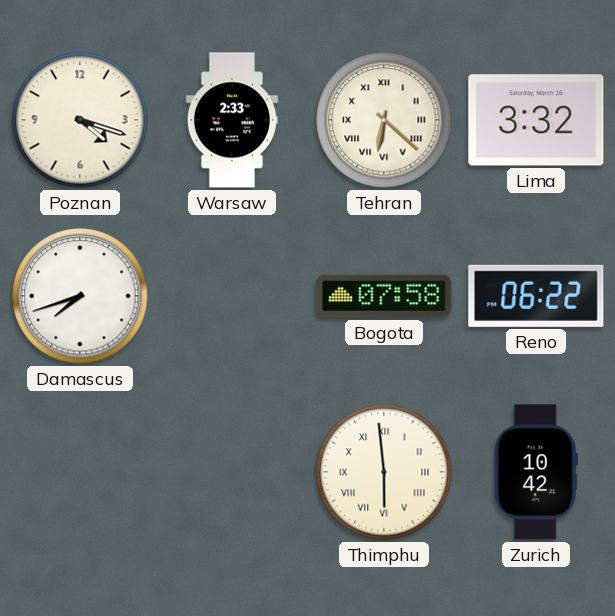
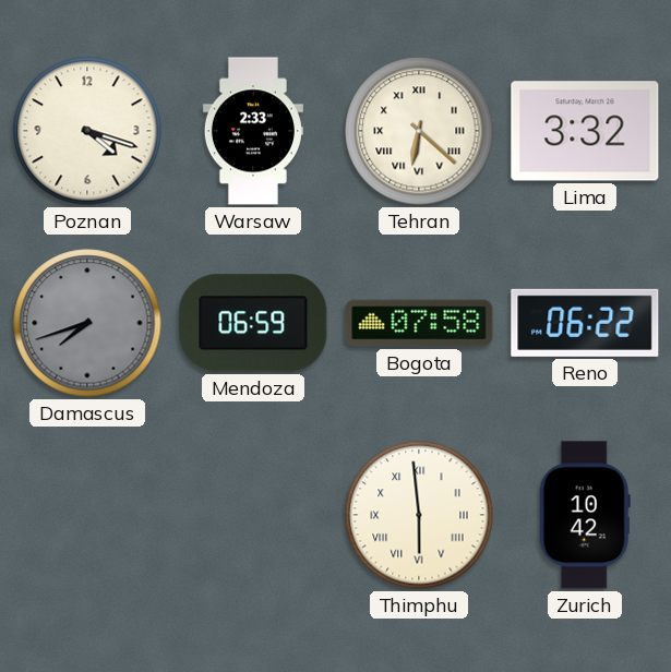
Damascus dial: white -> grey (87, 323)
Mendoza: none -> 06:59 (253, 323)
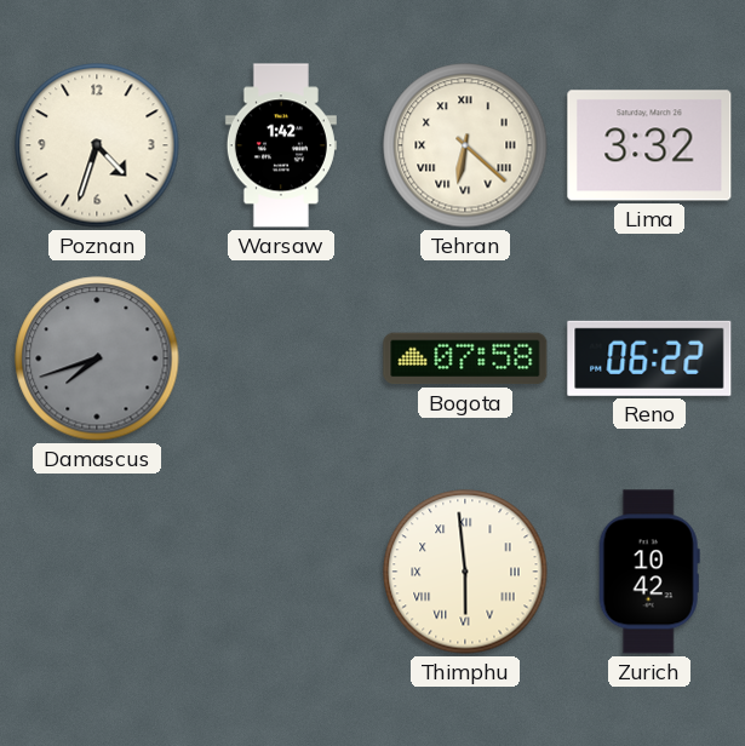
Poznan: 4:18 -> 4:33 (97, 145)
Warsaw: 2:33 -> 1:42 (281, 145)
Mendoza: 06:59 -> none (253, 323)
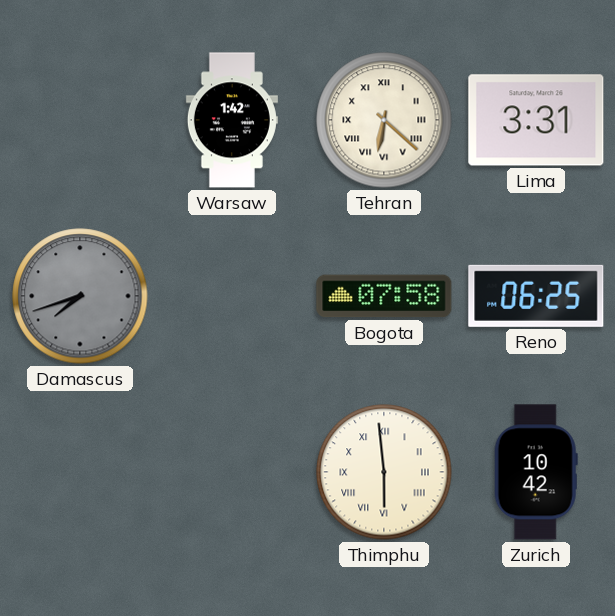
Poznan: 4:33 -> none (97, 145)
Lima: 3:32 -> 3:31 (536, 120)
Reno: 06:22 -> 06:25 (536, 296)
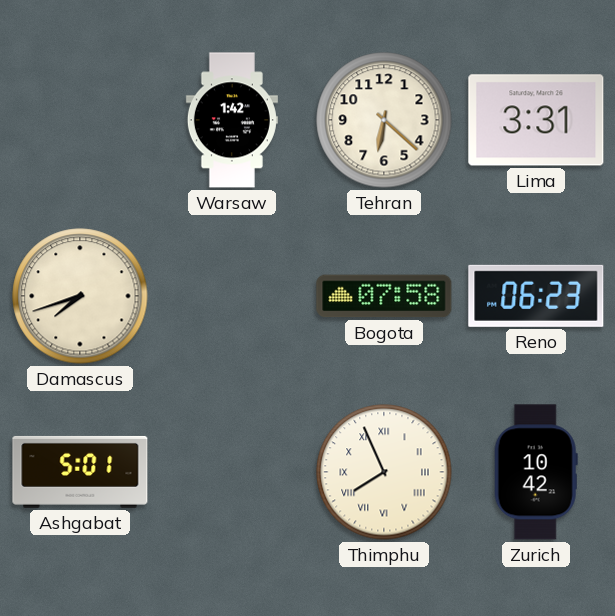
Tehran numerals: Roman -> Arabic (384, 120)
Damascus dial: grey -> cream (80, 296)
Reno: 06:25 -> 06:23 (536, 296)
Ashgabat: none -> 5:01 (80, 472)
Thimphu: 5:59 -> 7:56 (384, 472)
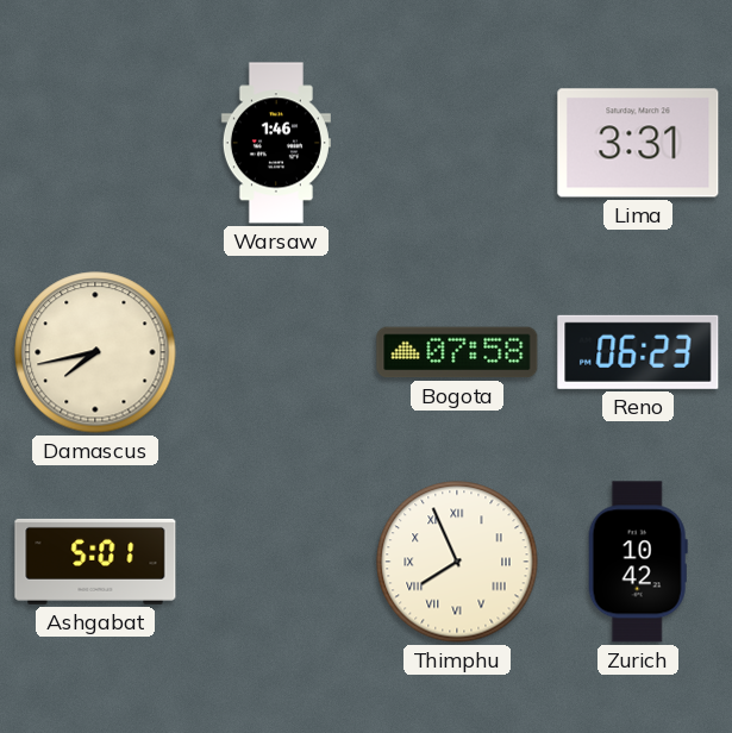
Warsaw: 1:42 -> 1:46 (276, 143)
Tehran: 6:22 -> none (384, 120)
Damascus: 7:42 -> 7:43 (95, 352)
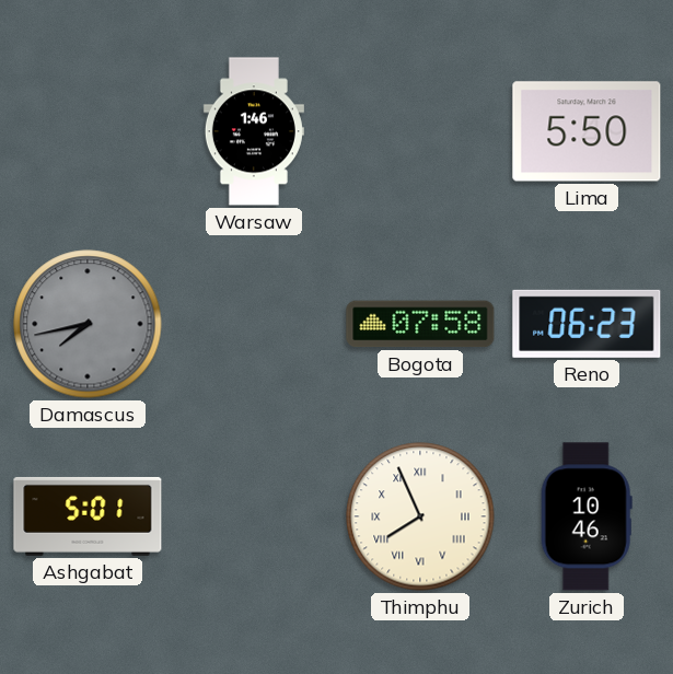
Lima: 3:31 -> 5:50 (587, 131)
Damascus dial: cream -> grey (88, 324)
Zurich: 10:42 -> 10:46 (587, 516)
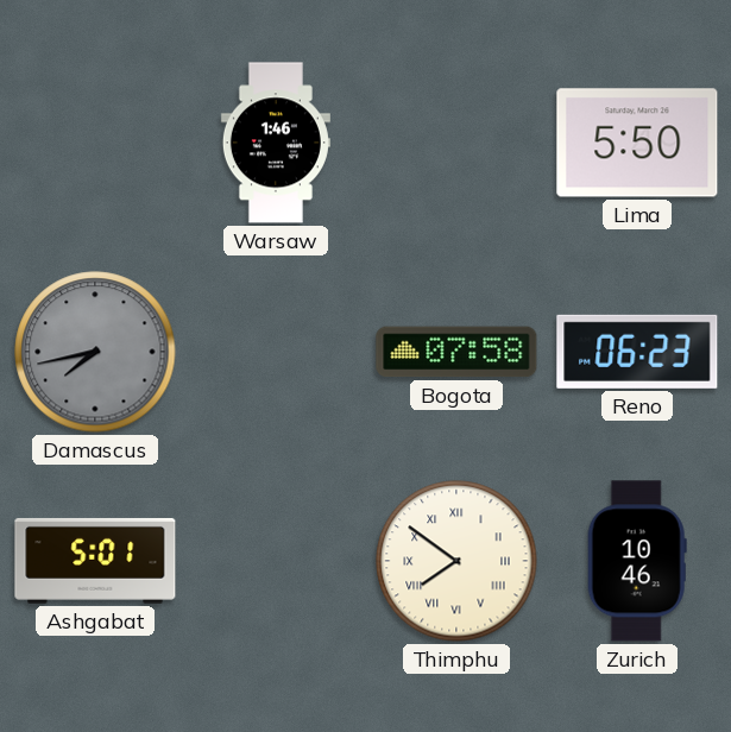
Thimphu: 7:56 -> 7:51 (456, 561)
